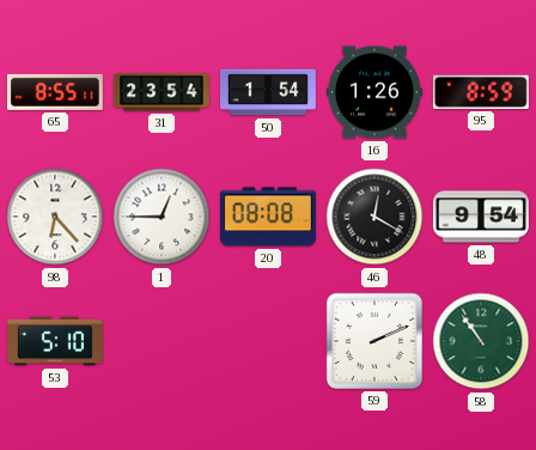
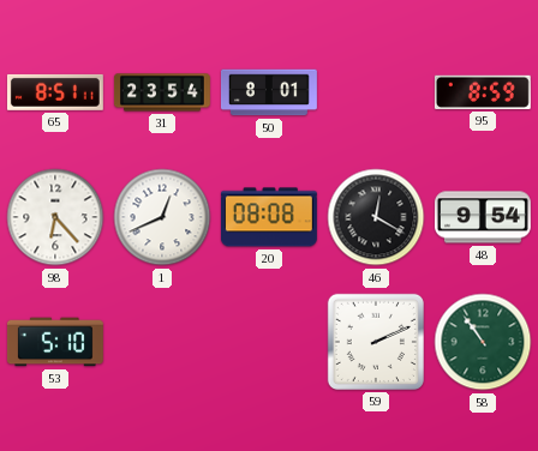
65: 8:55 -> 8:51 (55, 92)
50: 1:54 -> 8:01 (269, 92)
16: 1:26 -> none (374, 92)
1: 12:45 -> 12:41 (162, 217)
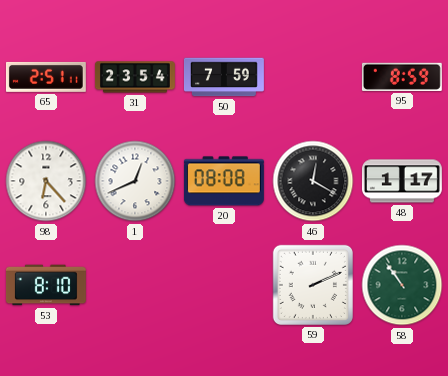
65: 8:51 -> 2:51 (46, 77)
50: 8:01 -> 7:59 (224, 77)
48: 9:54 -> 1:17 (402, 181)
53: 5:10 -> 8:10 (46, 285)
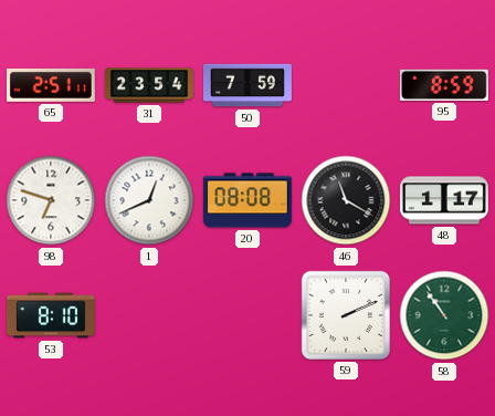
98: 6:23 -> 6:48 (51, 200)
46: 12:20 -> 11:20 (346, 200)
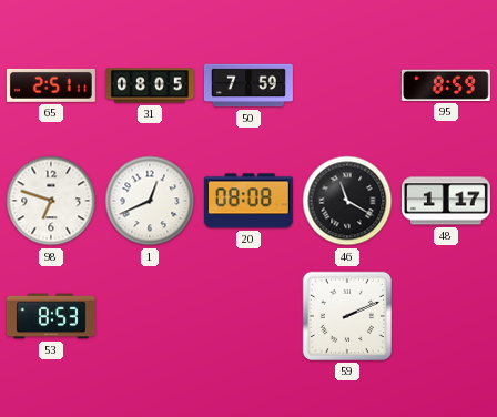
31: 23:54 -> 08:05 (150, 85)
53: 8:10 -> 8:53 (51, 316)
58: 10:54 -> none (444, 315)
